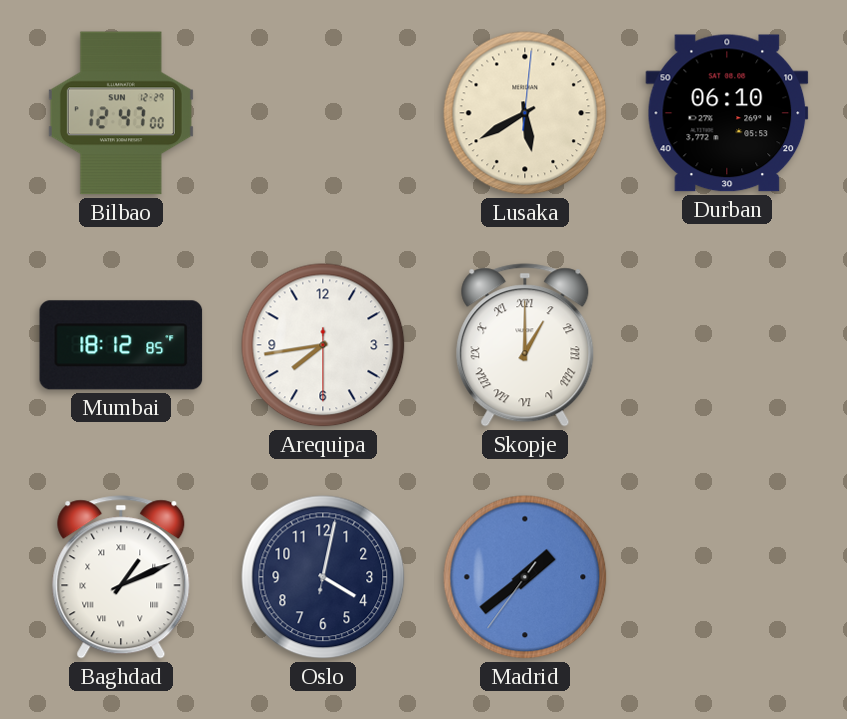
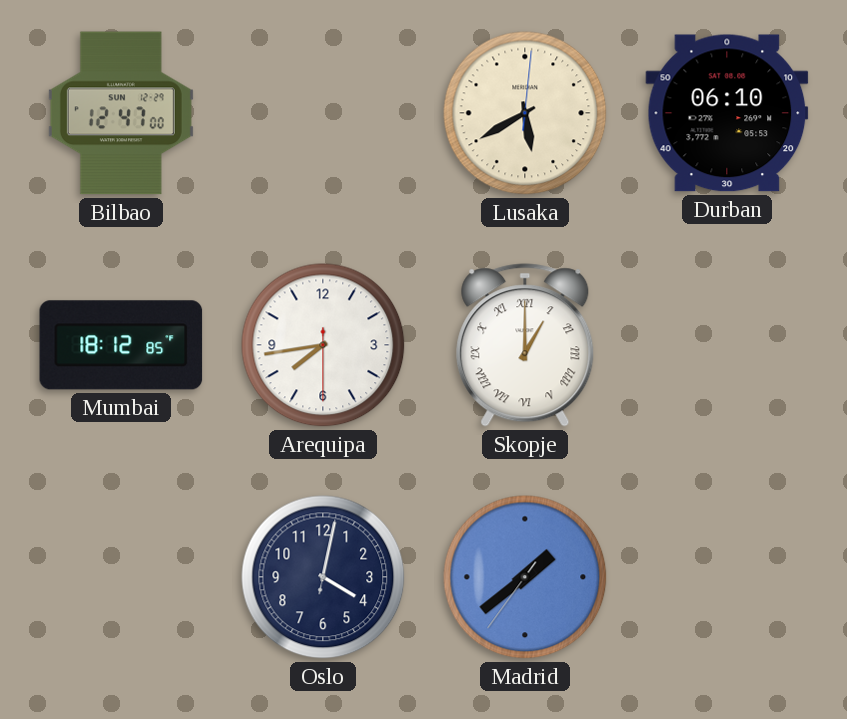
Baghdad: 1:11 -> none (121, 577)
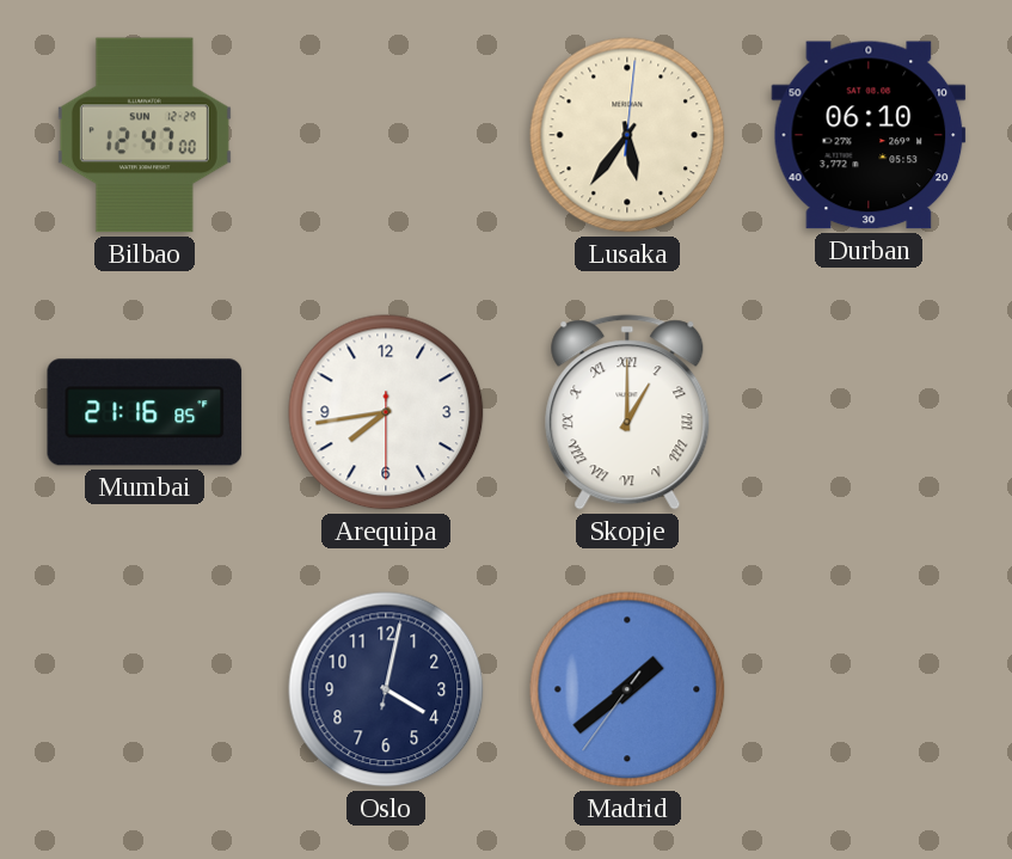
Lusaka: 5:40 -> 5:36 (627, 135)
Mumbai: 18:12 -> 21:16 (145, 412)
